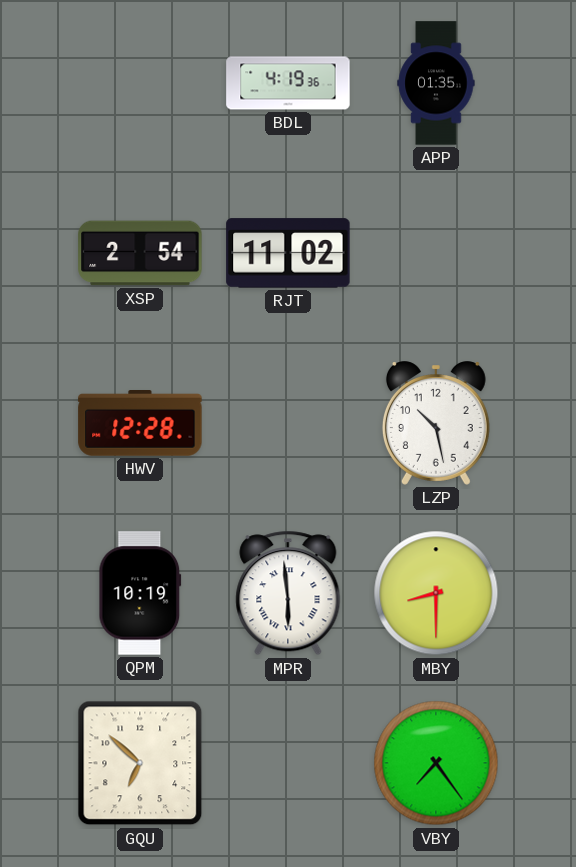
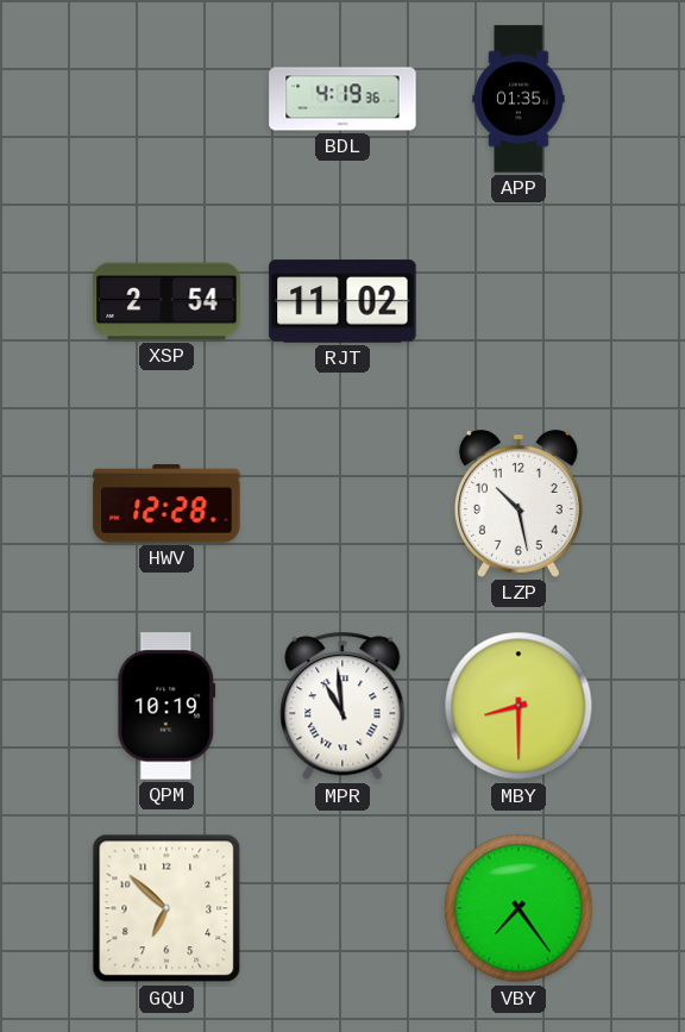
MPR: 5:59 -> 10:59 (342, 706)
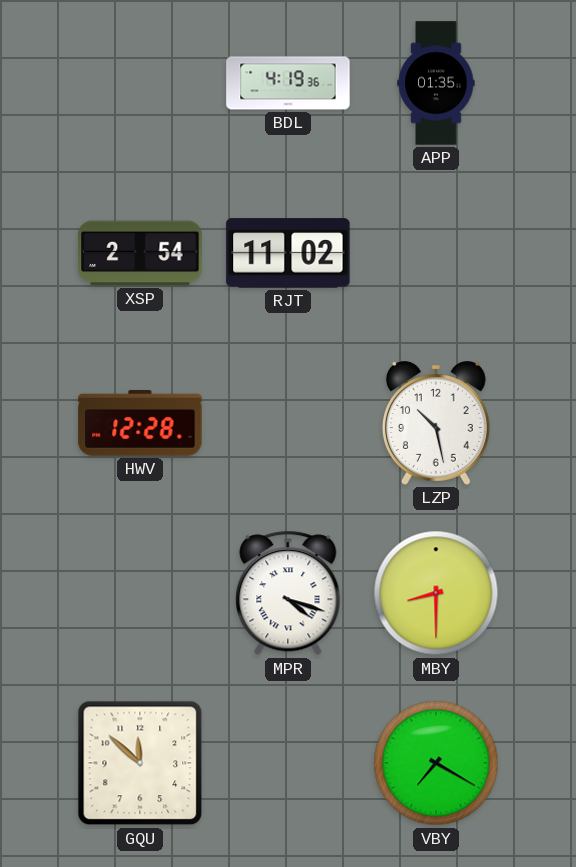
QPM: 10:19 -> none (166, 706)
MPR: 10:59 -> 4:18 (288, 593)
GQU: 6:52 -> 11:52 (140, 763)
VBY: 7:24 -> 7:20 (436, 763)
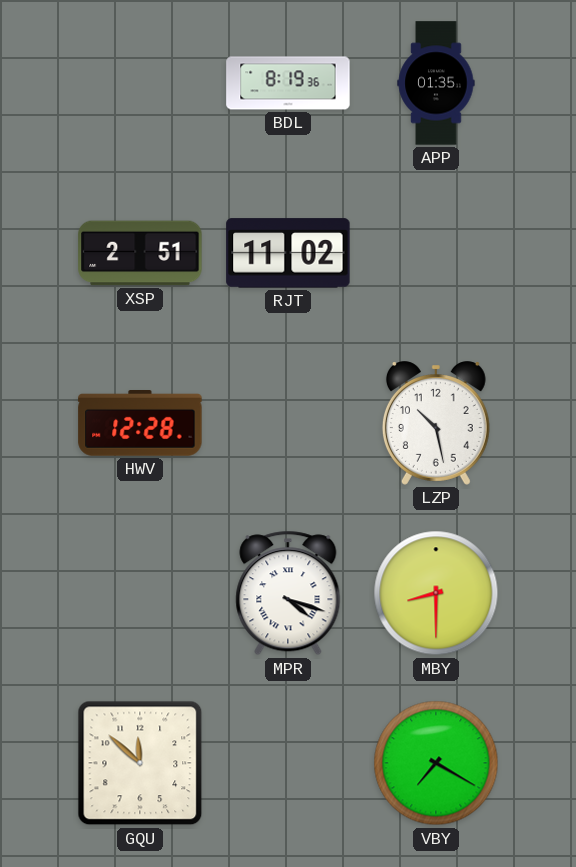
BDL: 4:19 -> 8:19 (288, 83)
XSP: 2:54 -> 2:51 (140, 253)
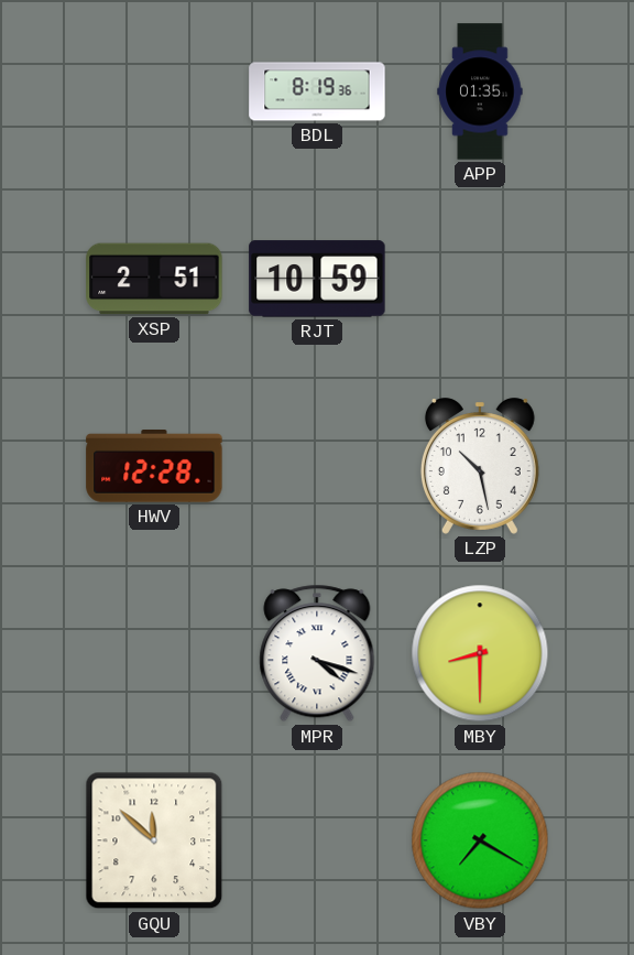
RJT: 11:02 -> 10:59 (317, 279)
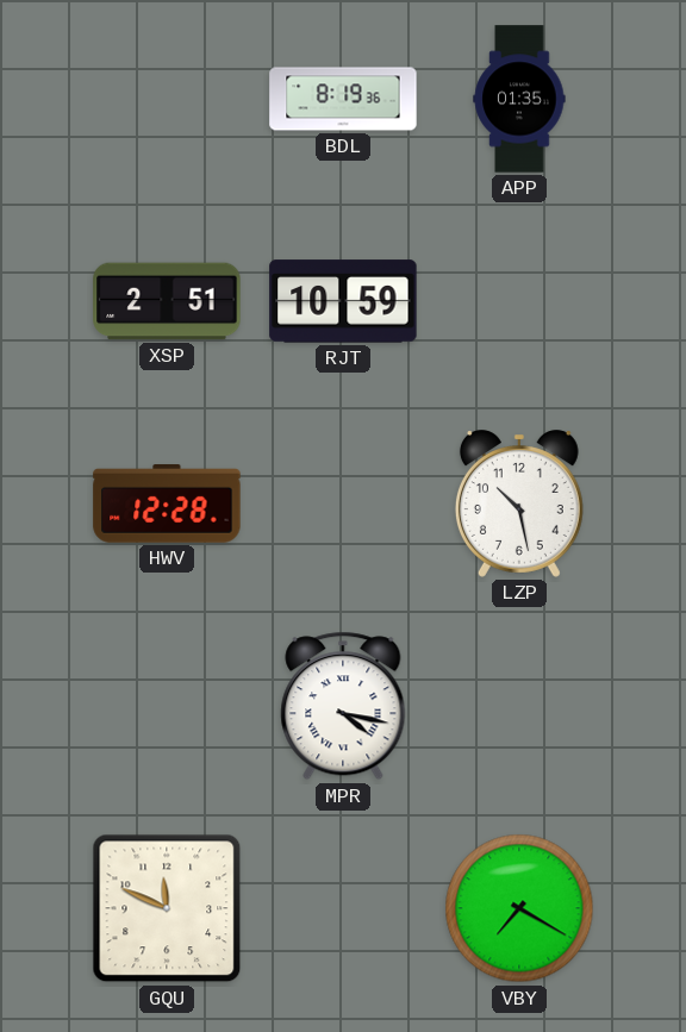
MPR: 4:18 -> 4:17 (343, 706)
MBY: 8:30 -> none (480, 653)
GQU: 11:52 -> 11:49 (167, 908)
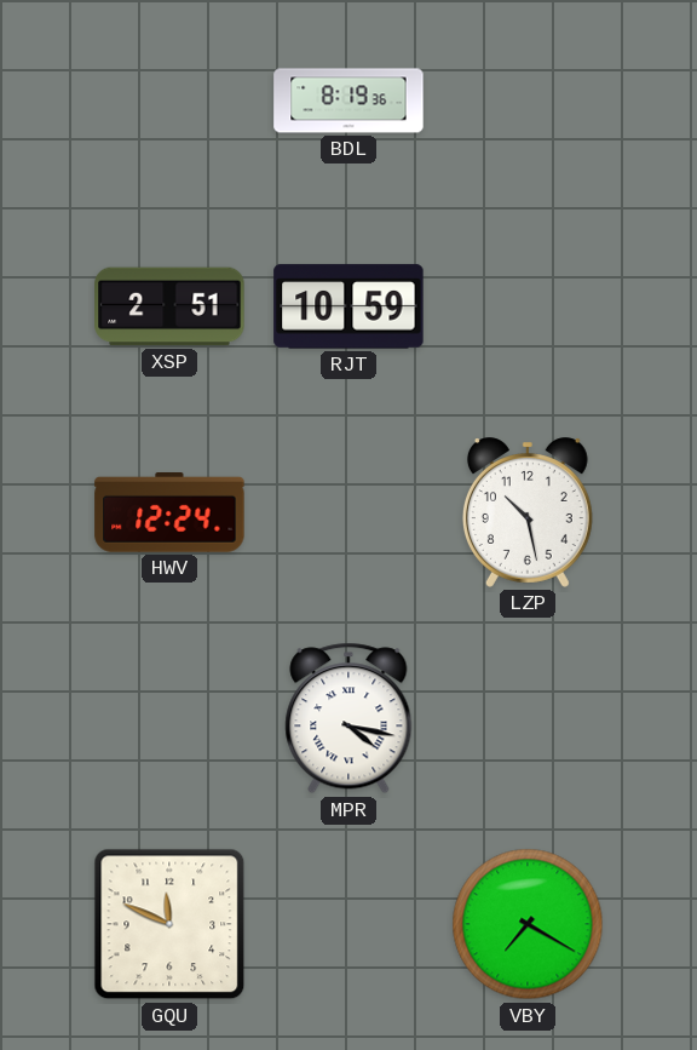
APP: 01:35 -> none (519, 99)
HWV: 12:28 -> 12:24 (169, 513)
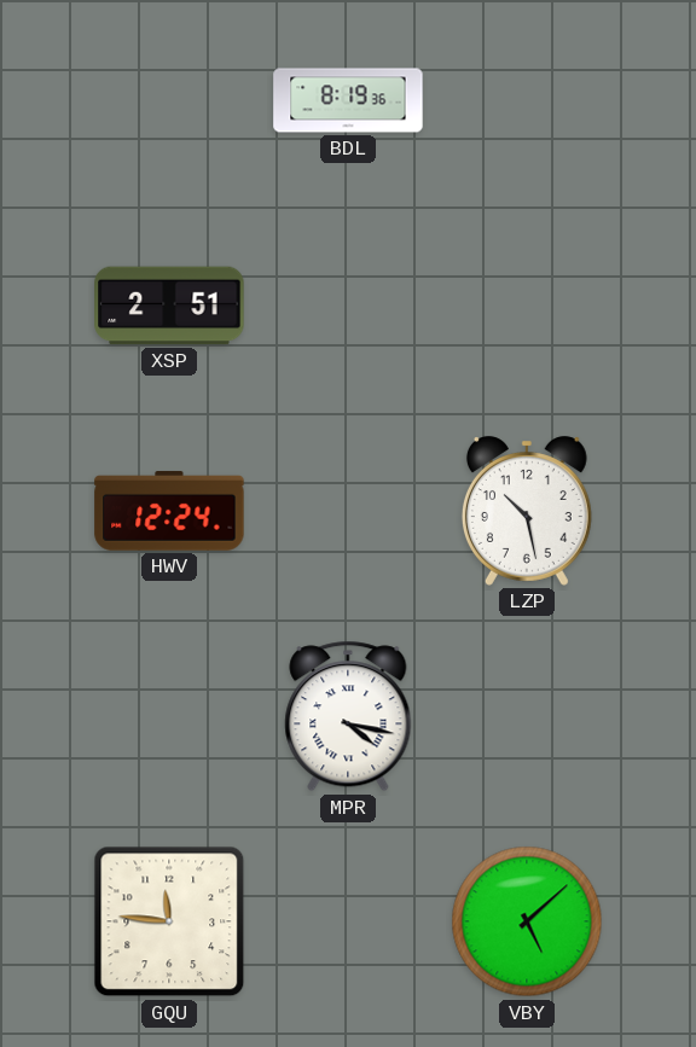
RJT: 10:59 -> none (348, 306)
GQU: 11:49 -> 11:46 (169, 921)
VBY: 7:20 -> 5:08 (527, 921)
